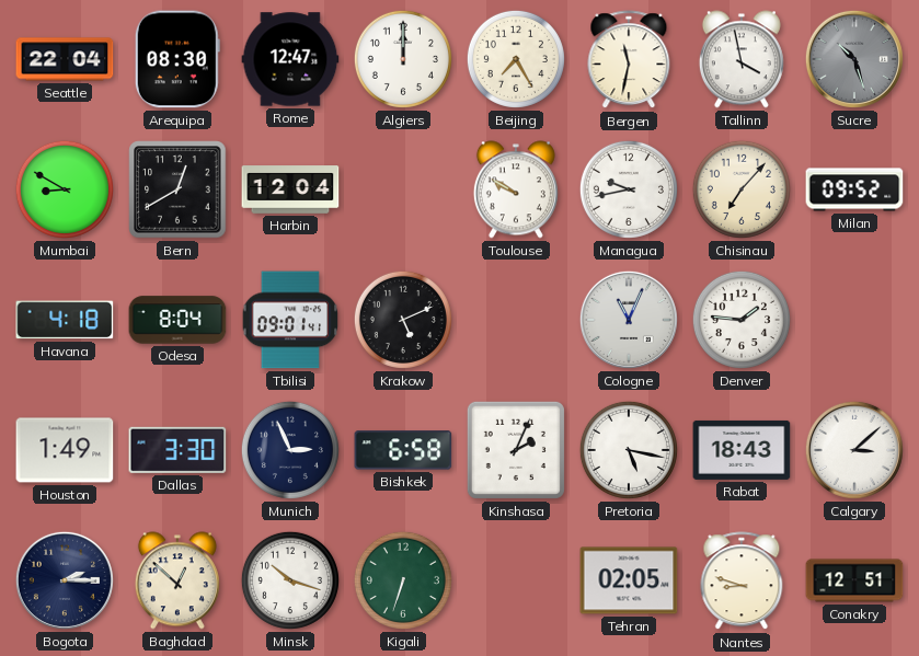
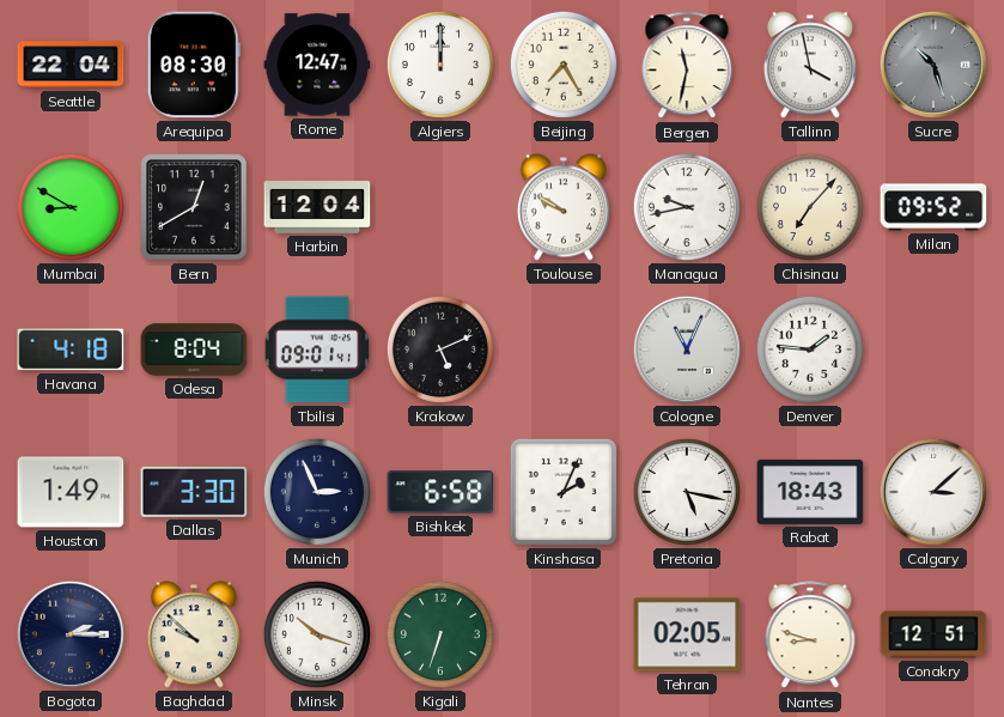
Baghdad: 12:52 -> 9:52 (194, 634)
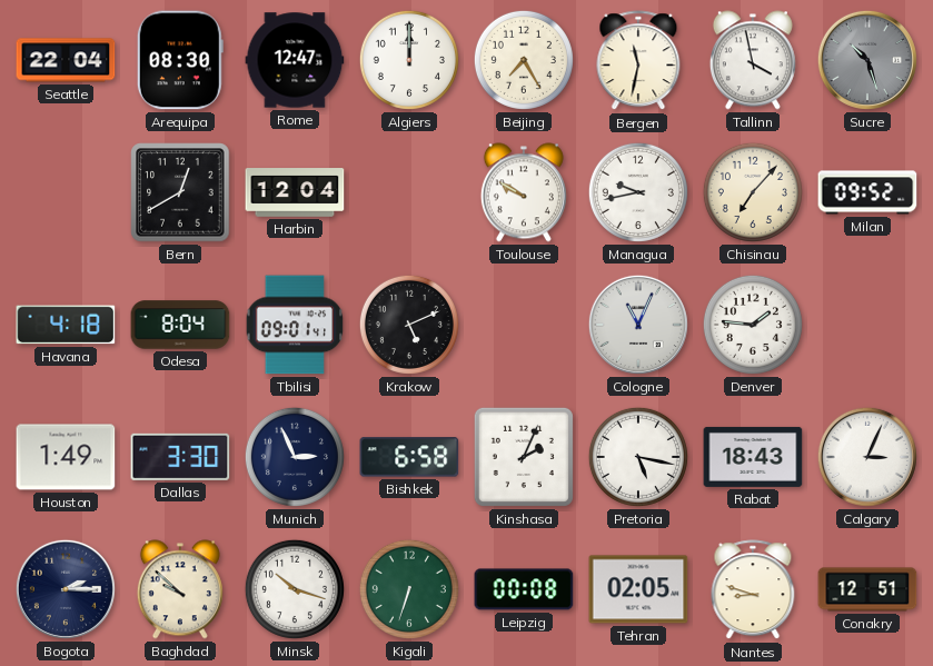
Mumbai: 8:50 -> none (71, 207)
Calgary: 3:08 -> 3:04 (867, 457)
Leipzig: none -> 00:08 (524, 589)
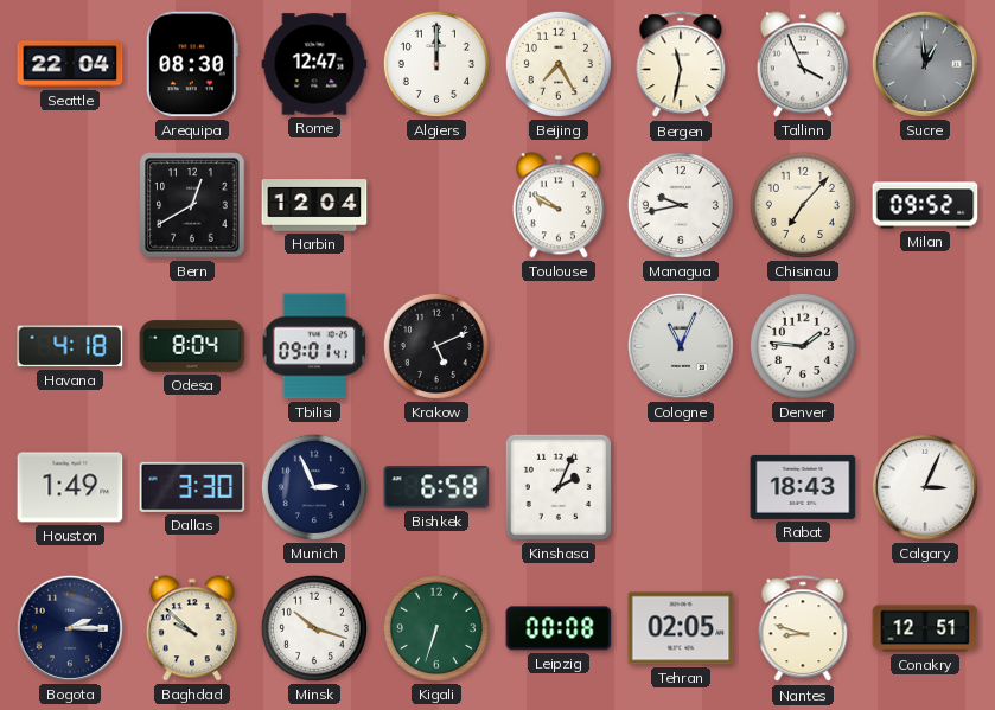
Tallinn: 3:58 -> 3:56 (803, 64)
Sucre: 10:27 -> 12:59 (925, 64)
Pretoria: 5:17 -> none (638, 457)
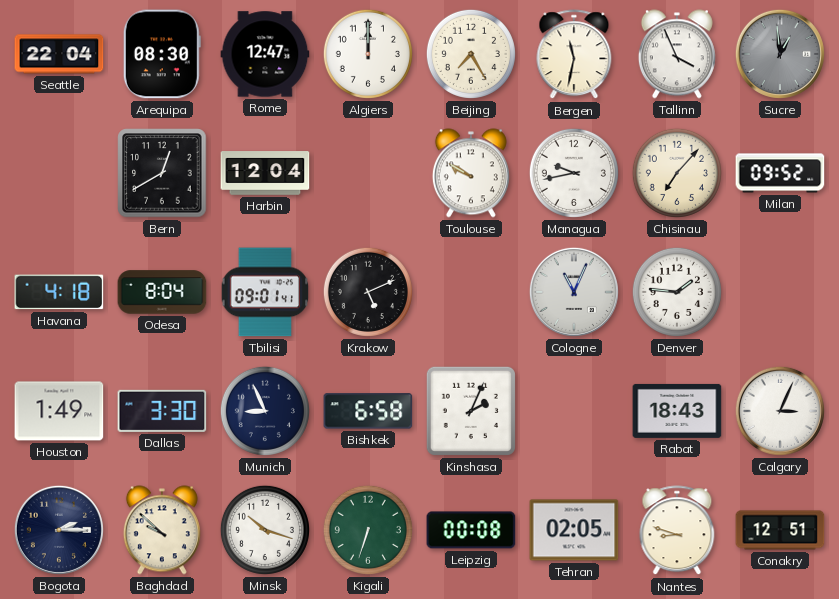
Munich: 2:56 -> 8:56 (265, 411)
